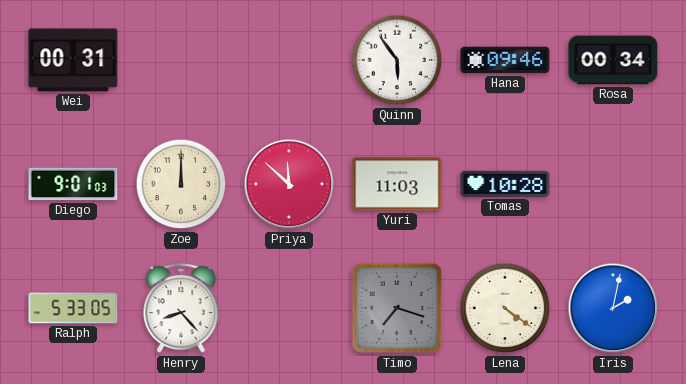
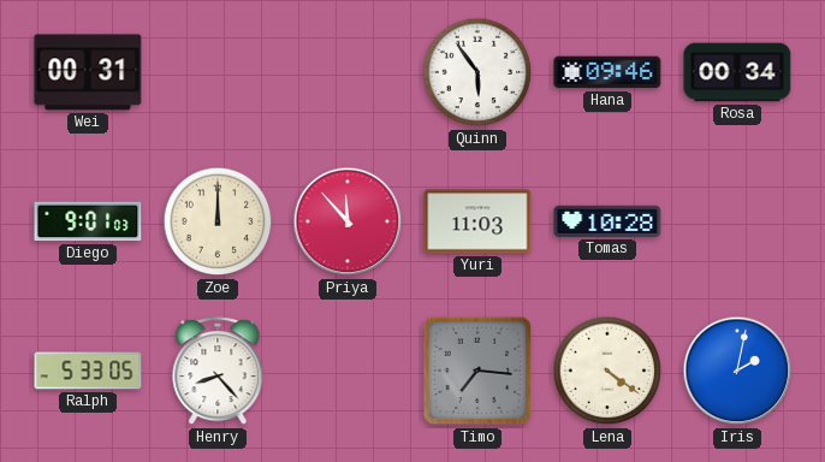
Priya: 11:52 -> 11:53 (348, 221)
Timo: 7:18 -> 7:16 (477, 371)
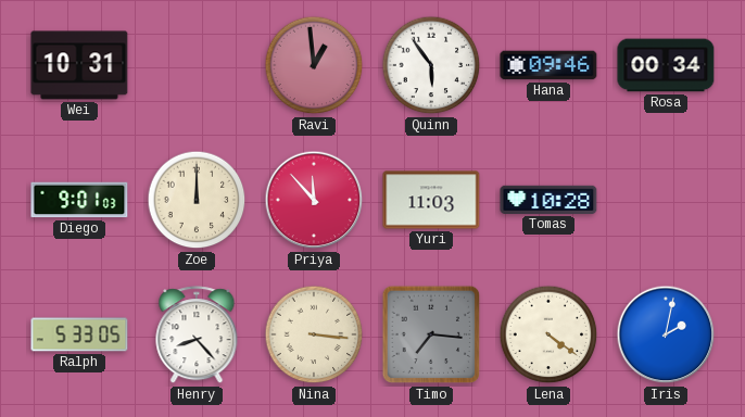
Wei: 00:31 -> 10:31 (79, 65)
Ravi: none -> 12:59 (314, 65)
Nina: none -> 3:16 (314, 334)
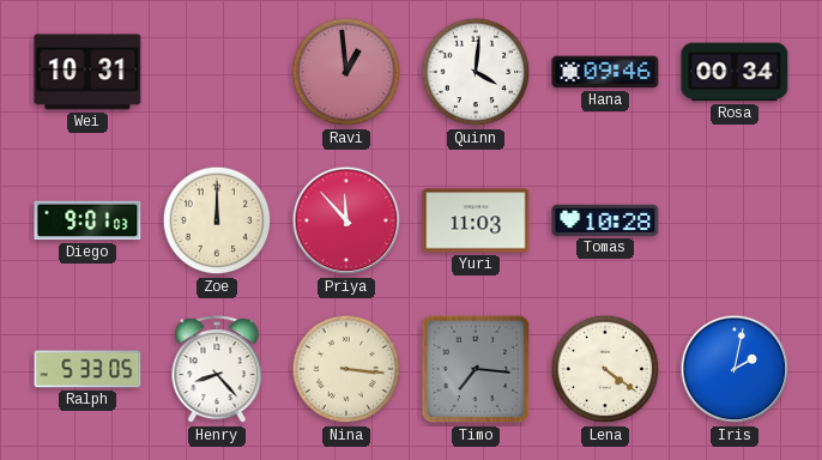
Quinn: 5:54 -> 4:01 (476, 72)
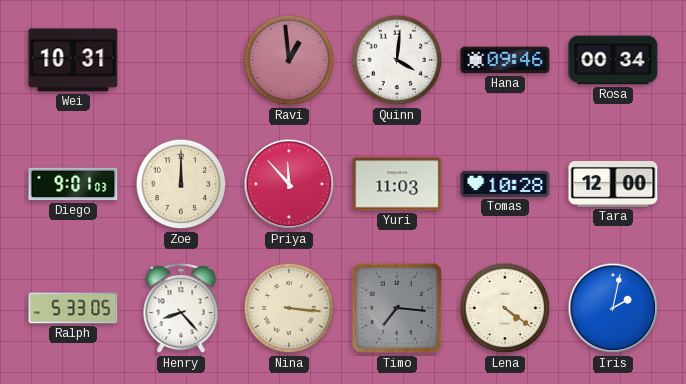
Tara: none -> 12:00 (613, 185)
